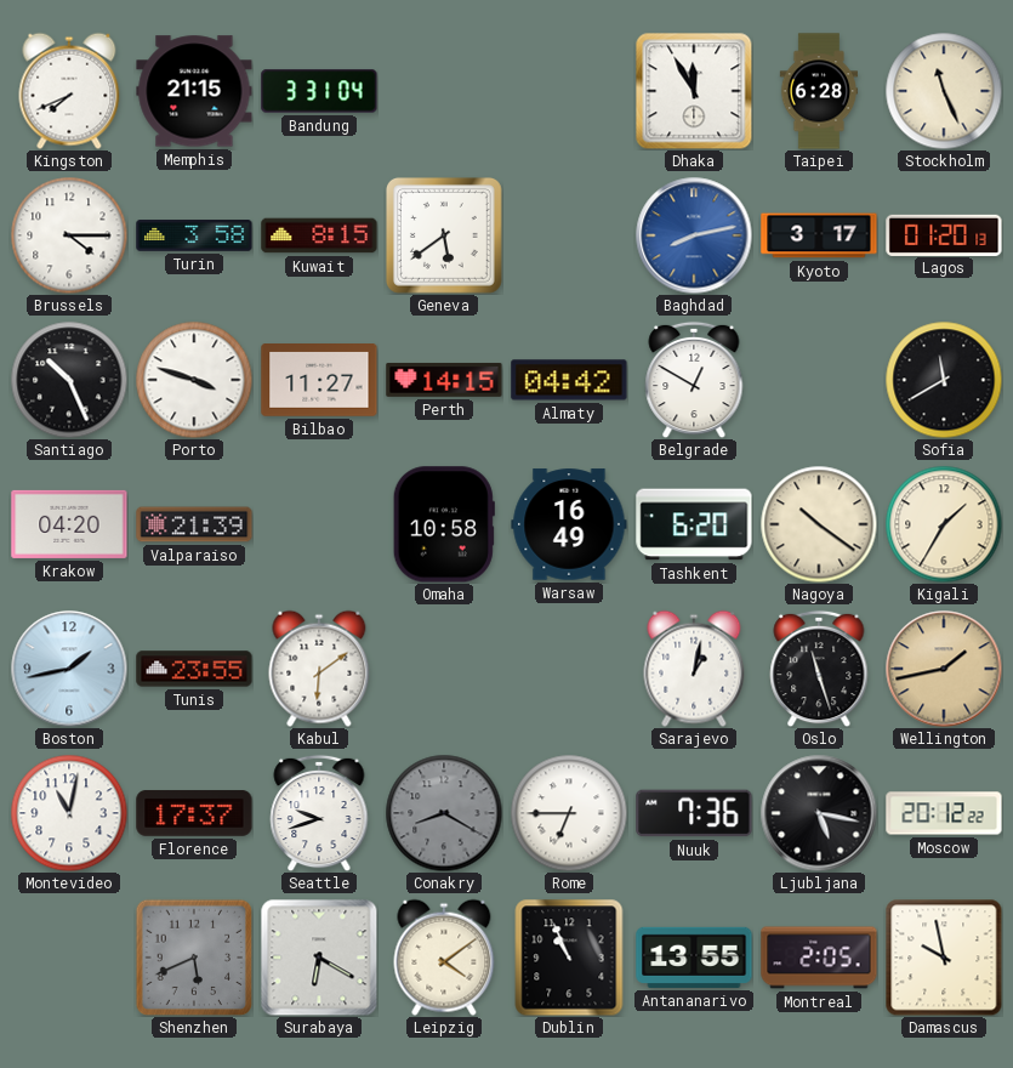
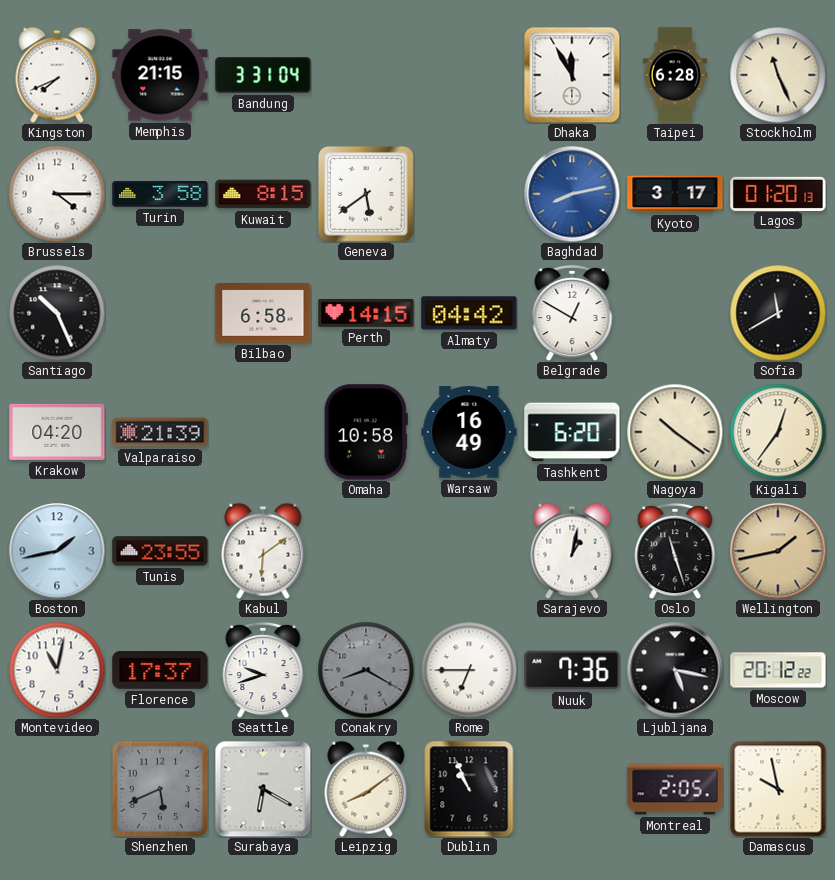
Porto: 3:48 -> none (194, 380)
Bilbao: 11:27 -> 6:58 (263, 314)
Kigali: 1:35 -> 12:36 (778, 432)
Leipzig: 4:09 -> 8:09 (366, 789)
Antananarivo: 13:55 -> none (694, 958)
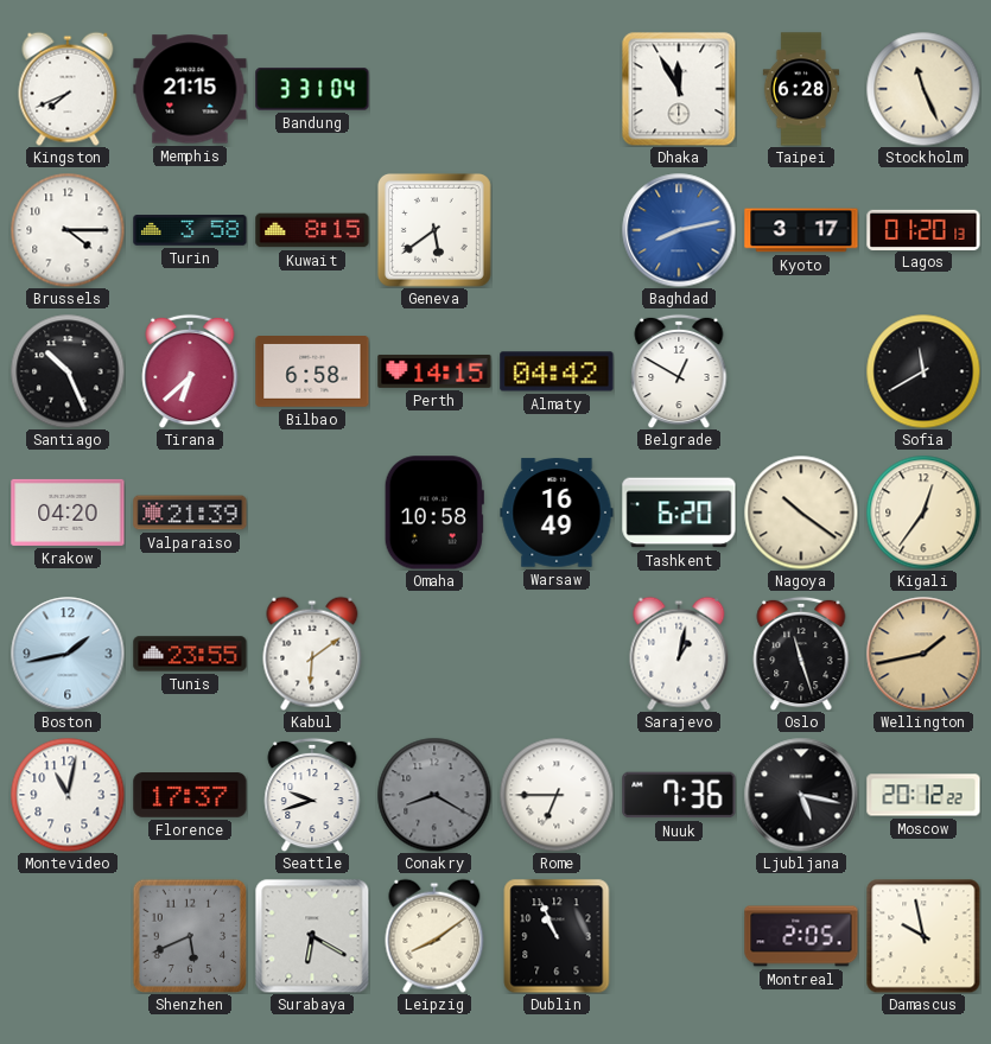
Tirana: none -> 6:38 (190, 371)
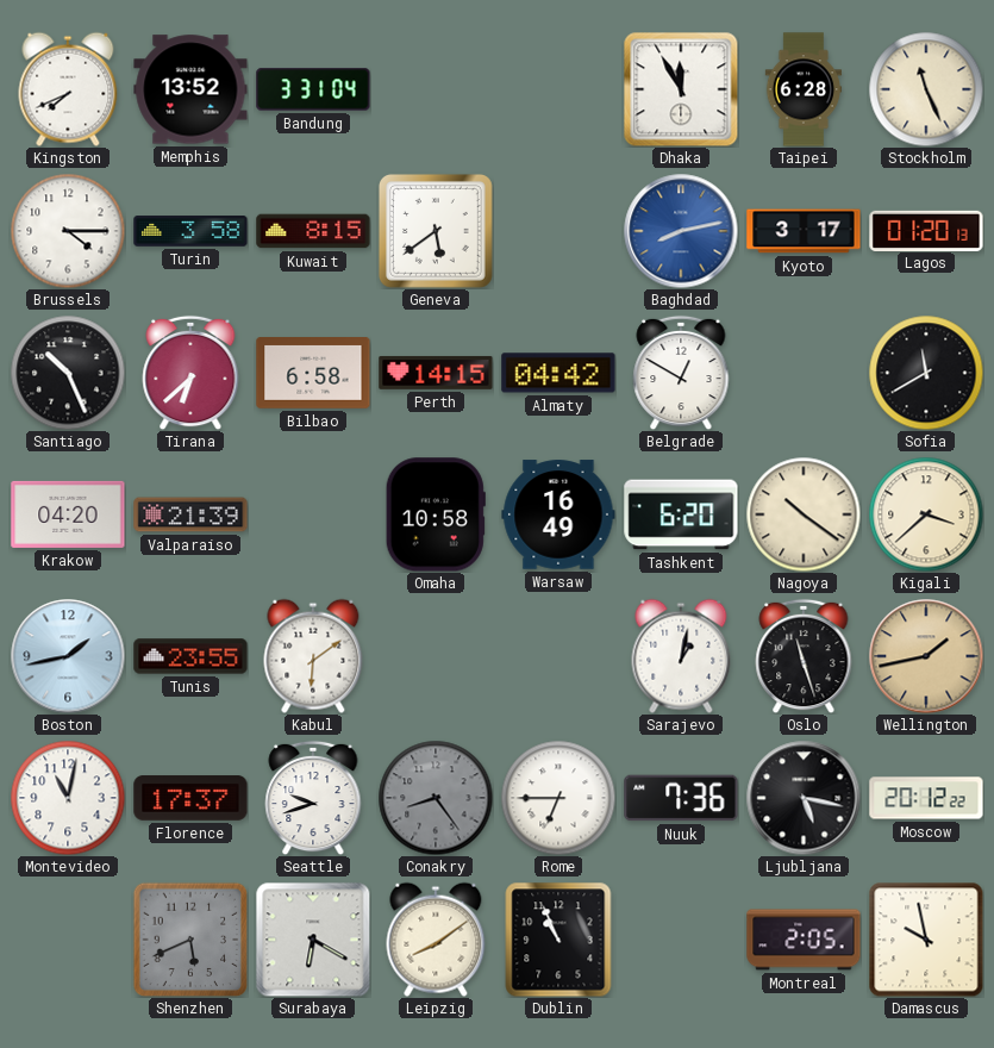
Memphis: 21:15 -> 13:52 (190, 89)
Kigali: 12:36 -> 3:38 (926, 514)
Conakry: 8:20 -> 8:24 (436, 798)
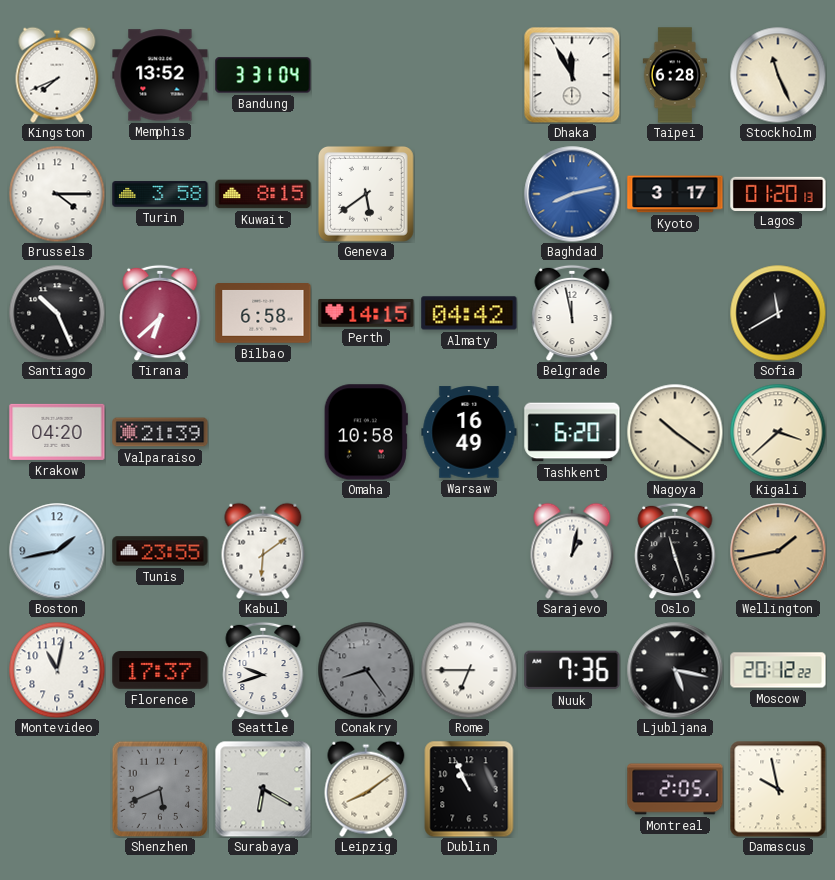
Belgrade: 12:50 -> 11:58 (572, 313)
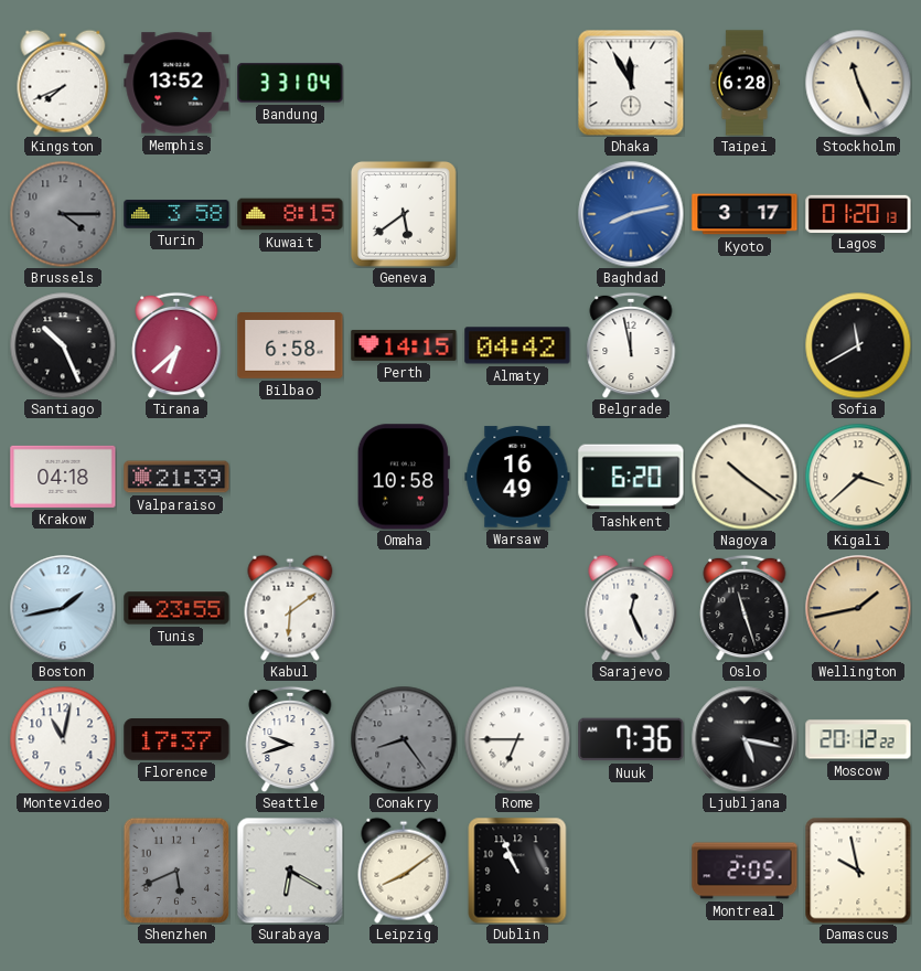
Brussels dial: white -> grey (63, 214)
Krakow: 04:20 -> 04:18 (63, 477)
Sarajevo: 1:02 -> 12:26 (631, 608)
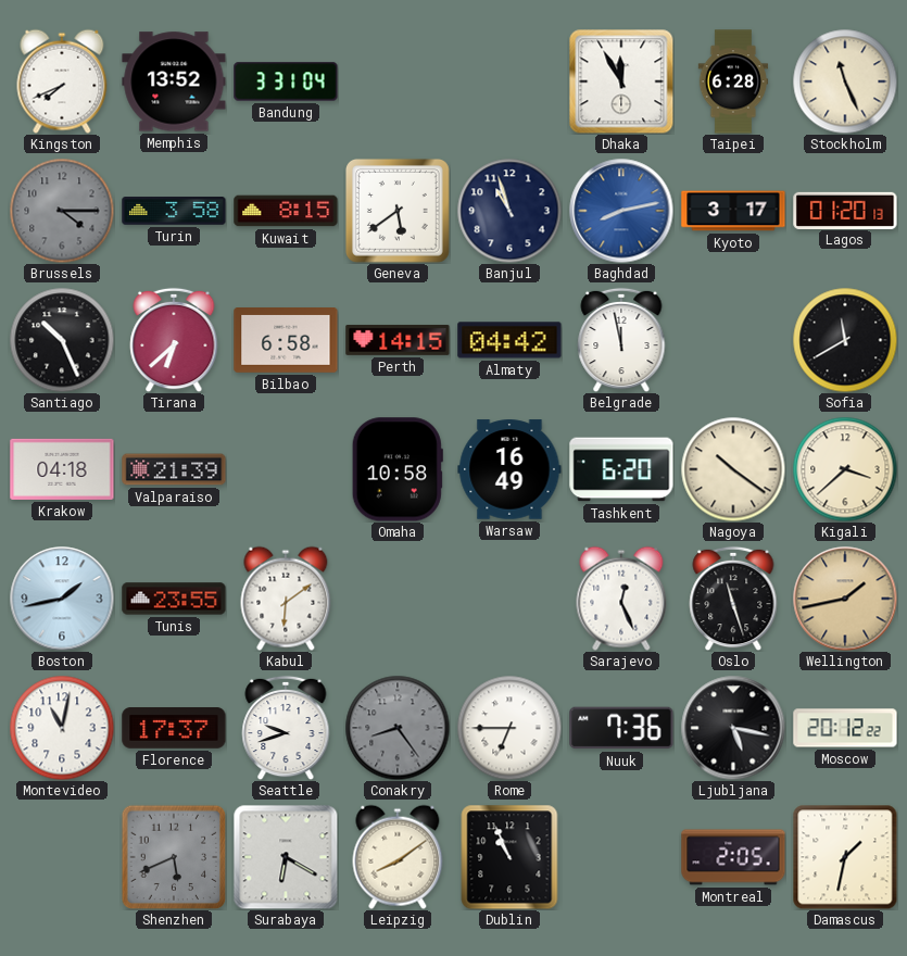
Banjul: none -> 10:57 (509, 211)
Damascus: 9:58 -> 1:32 (845, 857)
